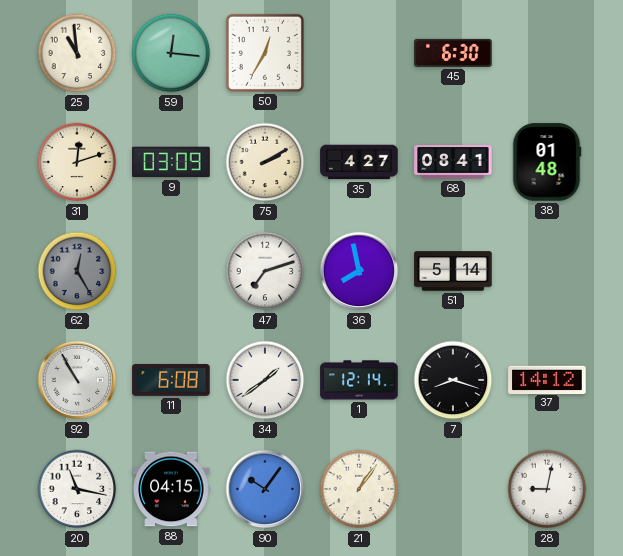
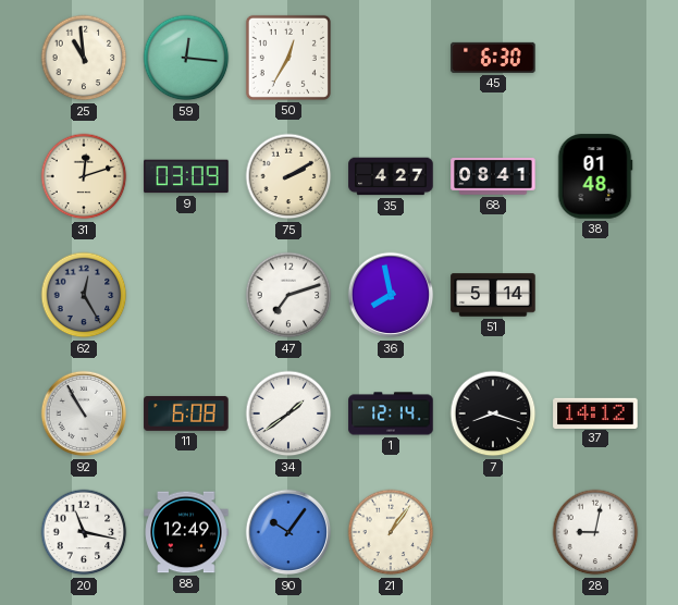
88: 04:15 -> 12:49 (186, 532)
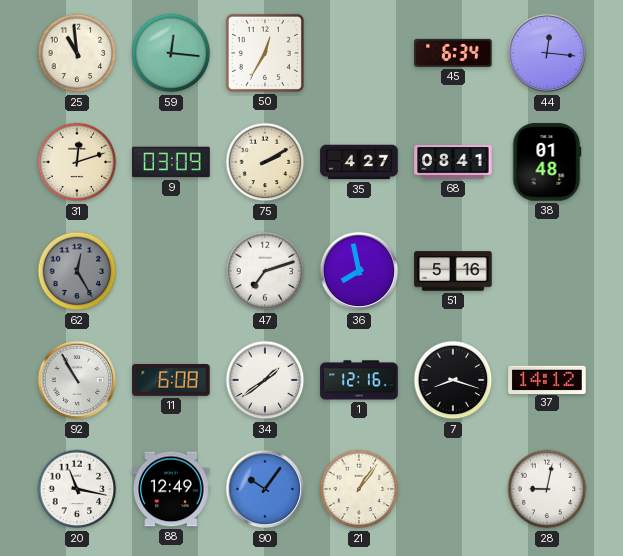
45: 6:30 -> 6:34 (453, 53)
44: none -> 12:16 (547, 53)
51: 5:14 -> 5:16 (453, 271)
1: 12:14 -> 12:16 (359, 380)
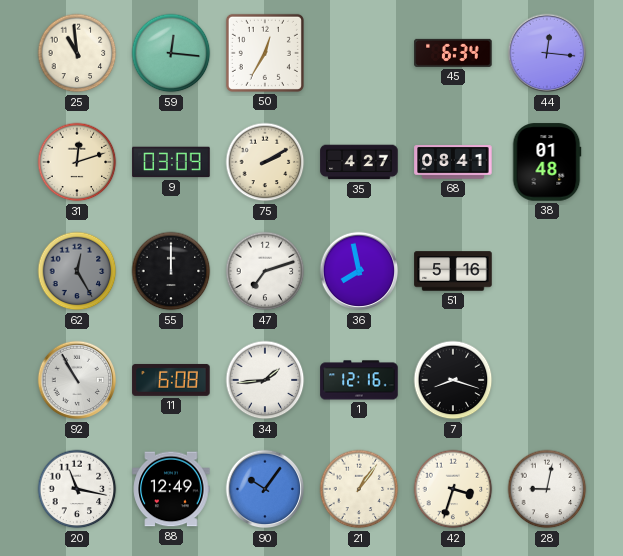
55: none -> 12:00 (171, 271)
34: 1:39 -> 1:44 (265, 380)
37: 14:12 -> none (547, 379)
42: none -> 3:33 (453, 489)
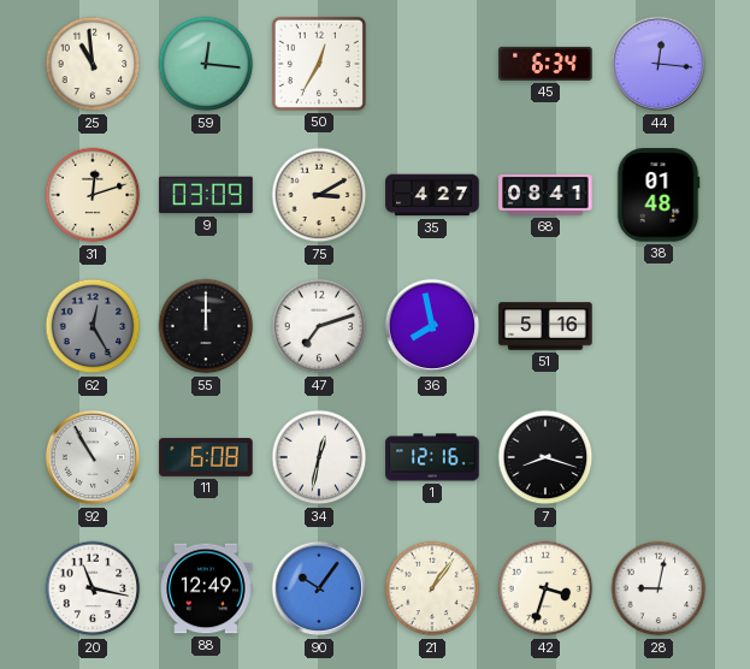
75: 2:10 -> 3:10 (319, 195)
34: 1:44 -> 12:32 (319, 457)
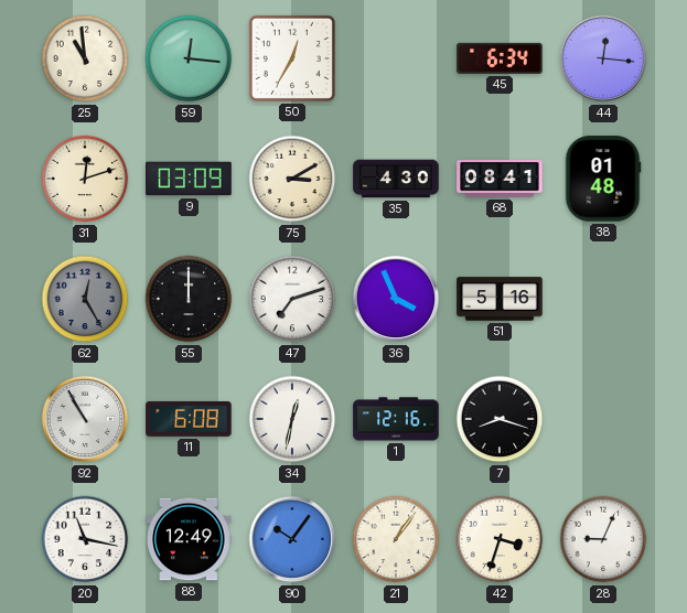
35: 4:27 -> 4:30 (396, 179)
36: 7:58 -> 3:56 (396, 299)
28: 9:02 -> 9:04 (603, 539)
